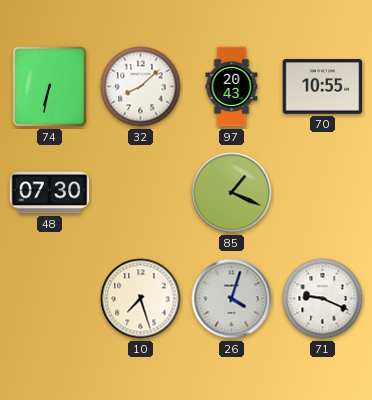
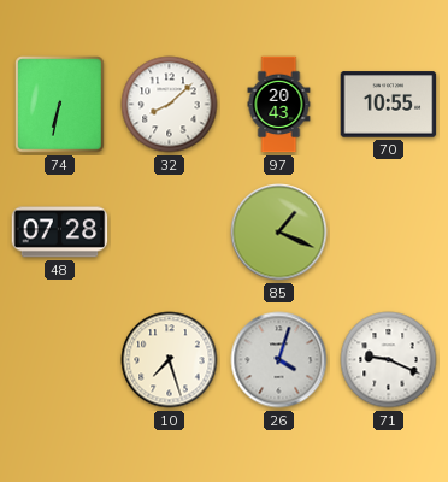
48: 07:30 -> 07:28 (60, 233)
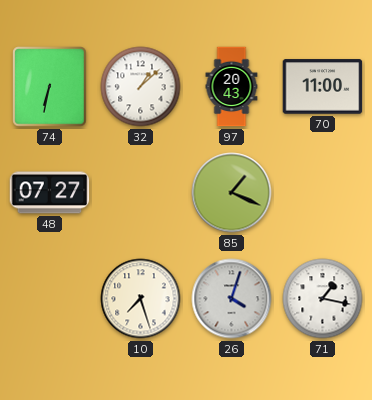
32: 8:08 -> 1:08 (141, 87)
70: 10:55 -> 11:00 (323, 87)
48: 07:28 -> 07:27 (50, 193)
71: 9:19 -> 1:17 (323, 299)
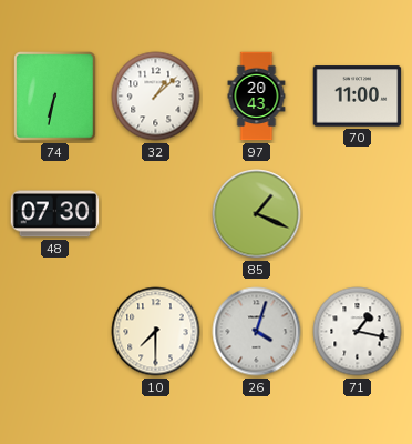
48: 07:27 -> 07:30 (55, 214)
10: 7:27 -> 7:30 (156, 332)
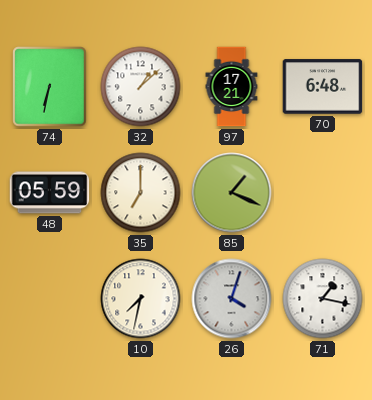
97: 20:43 -> 17:21 (232, 87)
70: 11:00 -> 6:48 (323, 87)
48: 07:30 -> 05:59 (50, 193)
35: none -> 7:00 (141, 193)
10: 7:30 -> 7:32 (141, 299)
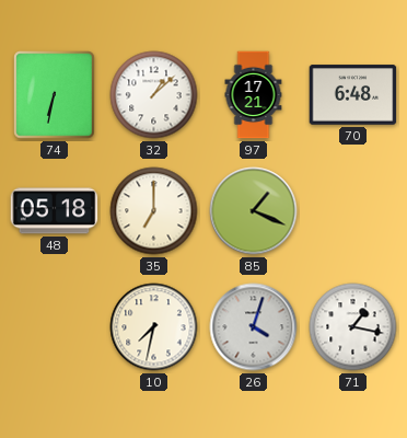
48: 05:59 -> 05:18 (55, 211)
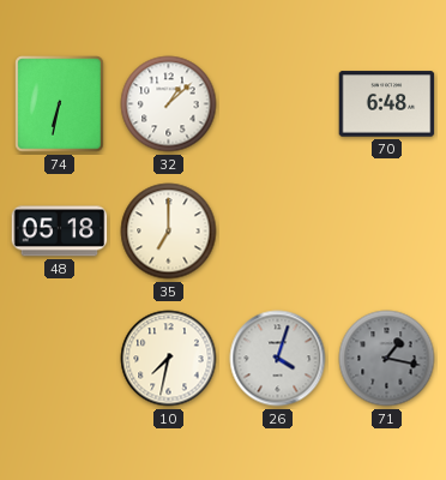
97: 17:21 -> none (254, 95)
85: 1:19 -> none (254, 211)
71 dial: white -> grey (387, 359)
